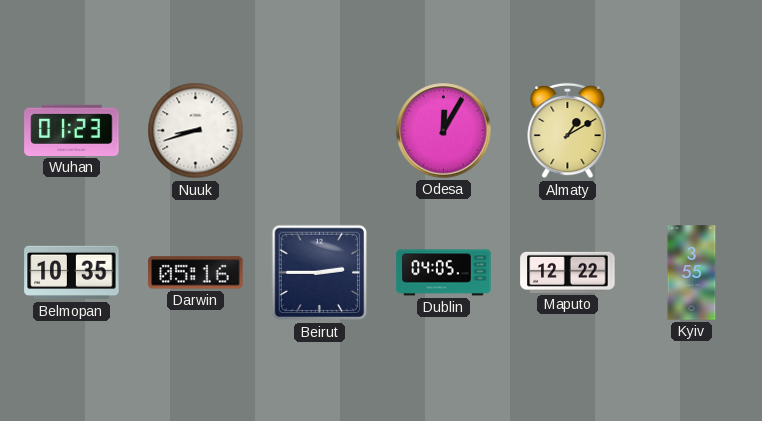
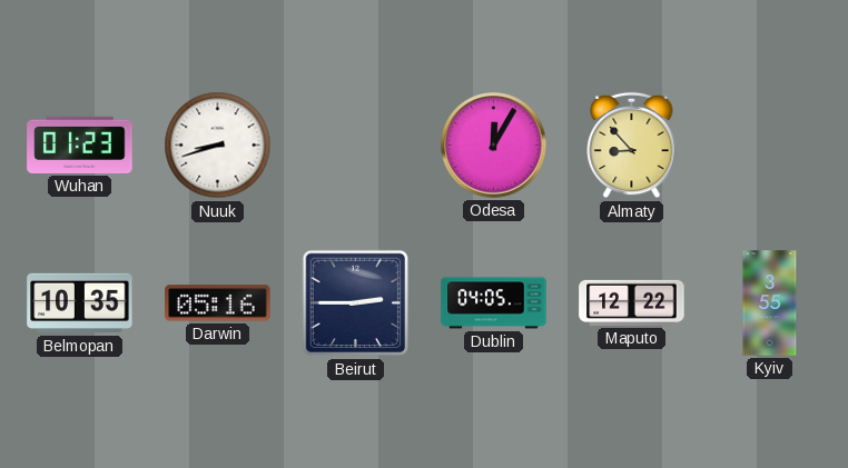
Almaty: 1:10 -> 8:53 (632, 146)
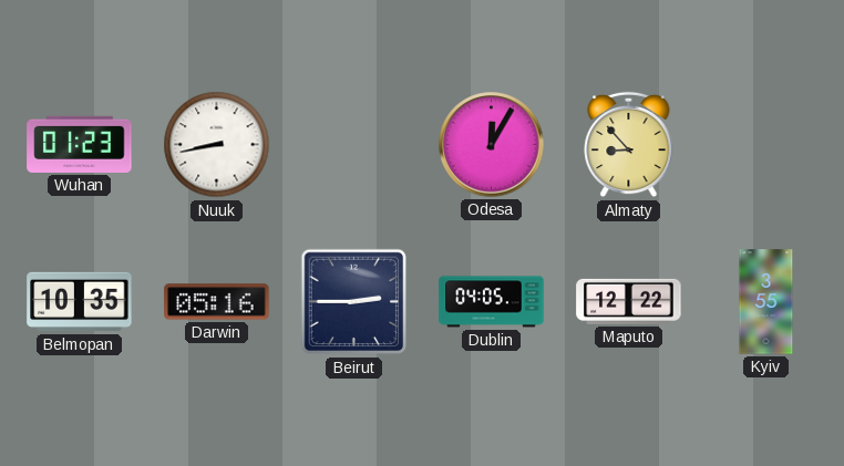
Nuuk: 8:42 -> 8:43 (217, 145)
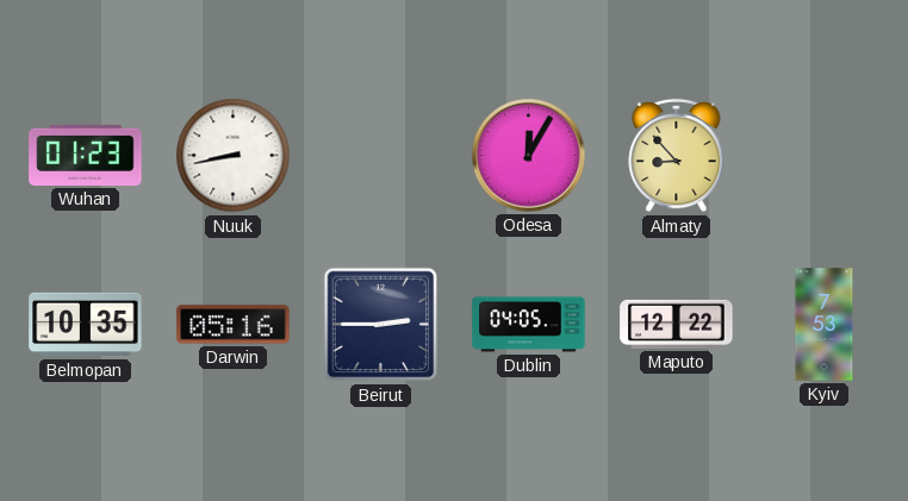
Kyiv: 3:55 -> 7:53 (825, 325)
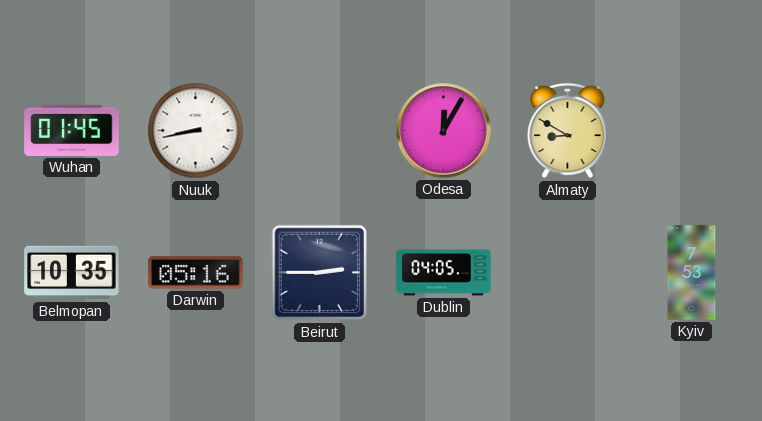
Wuhan: 01:23 -> 01:45 (72, 130)
Almaty: 8:53 -> 8:50 (568, 131)
Maputo: 12:22 -> none (677, 324)
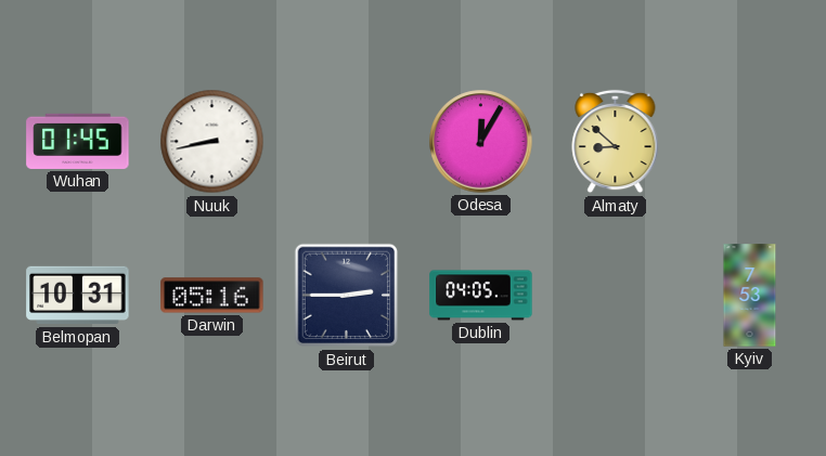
Almaty: 8:50 -> 8:52 (616, 142)
Belmopan: 10:35 -> 10:31 (78, 296)
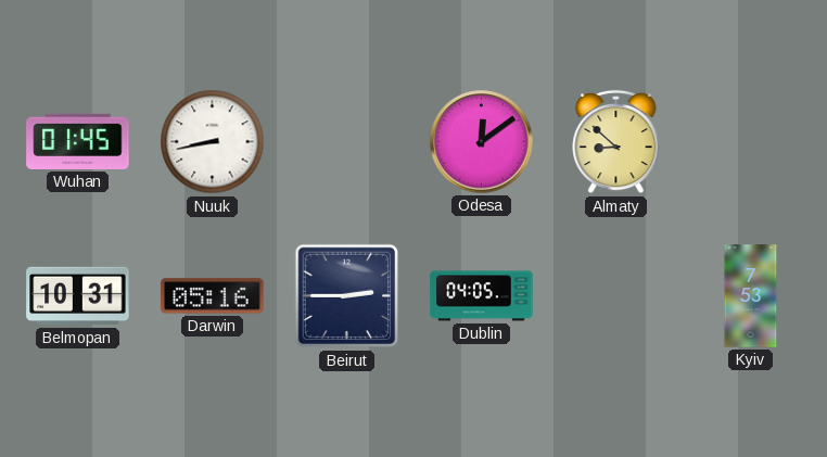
Odesa: 12:05 -> 12:09 (482, 142)
